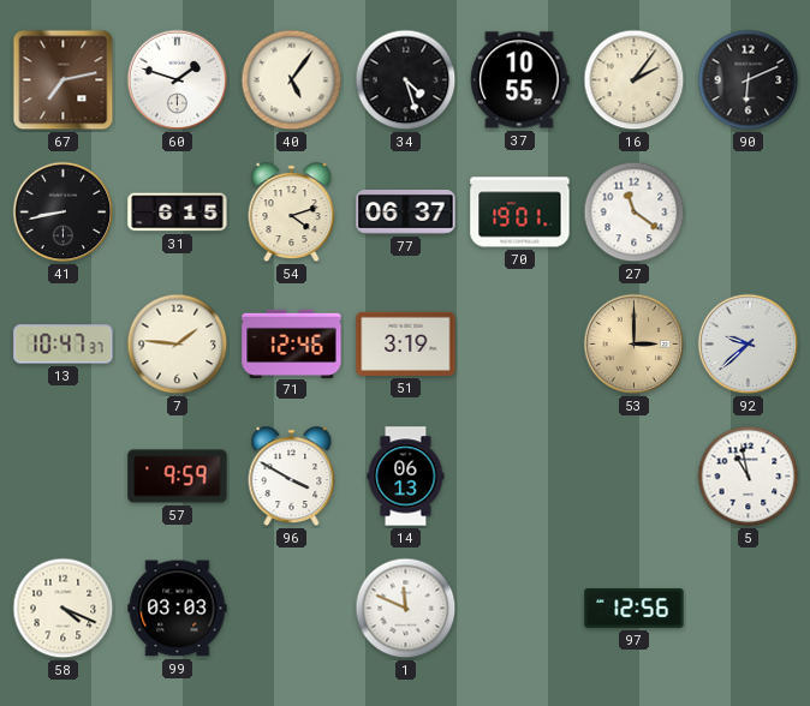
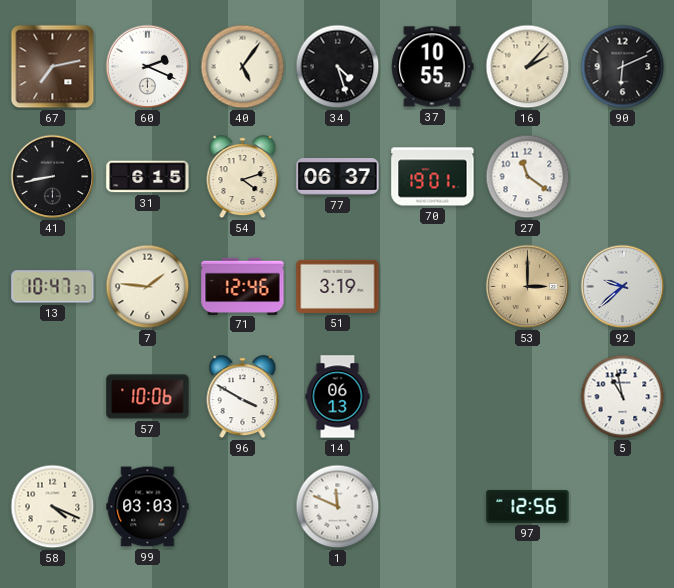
60: 1:48 -> 2:19 (148, 67)
16: 2:06 -> 2:07 (528, 67)
57: 9:59 -> 10:06 (148, 397)
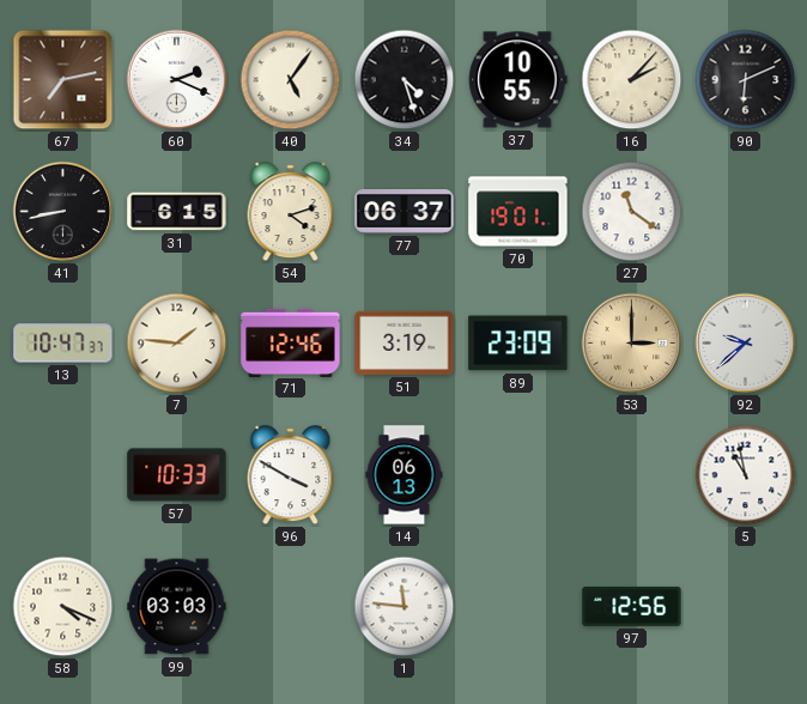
89: none -> 23:09 (518, 344)
57: 10:06 -> 10:33 (177, 475)
1: 11:49 -> 11:46 (405, 607)
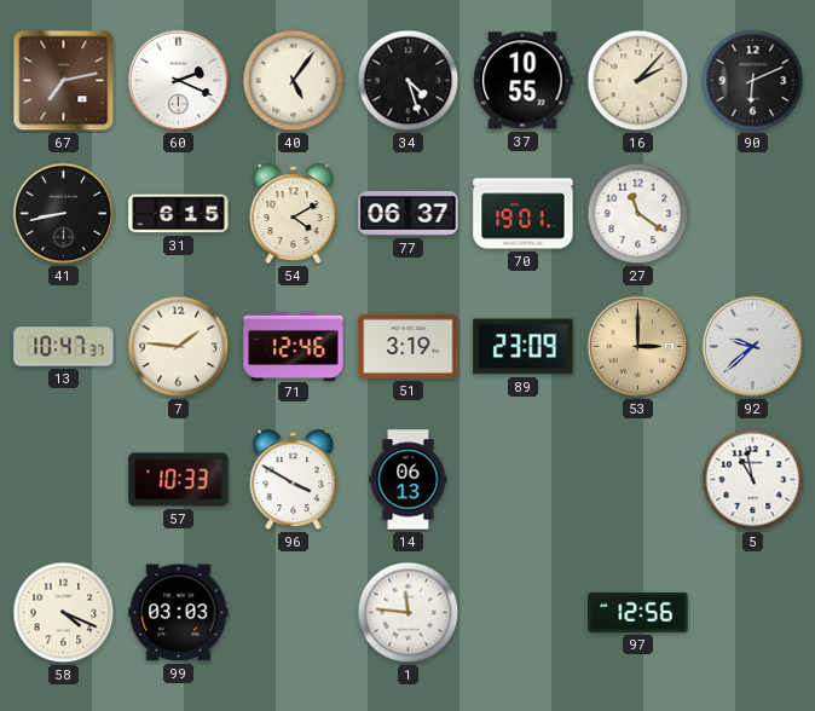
54: 4:12 -> 4:10 (294, 214)
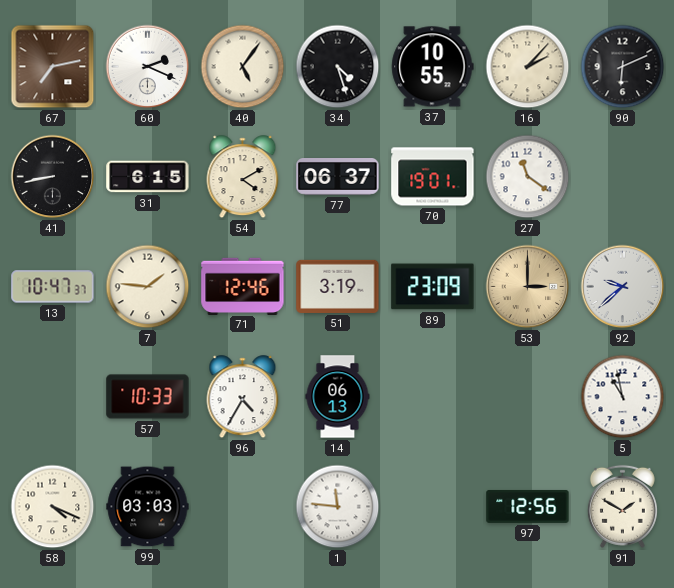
96: 3:50 -> 4:35 (243, 397)
91: none -> 1:50 (622, 506)
